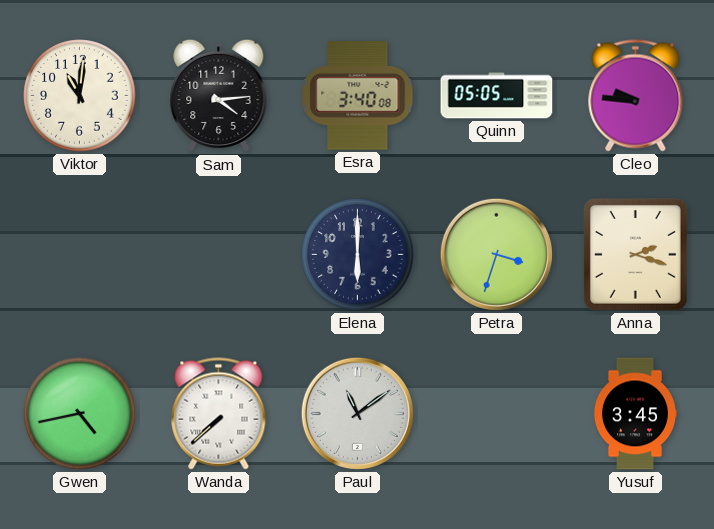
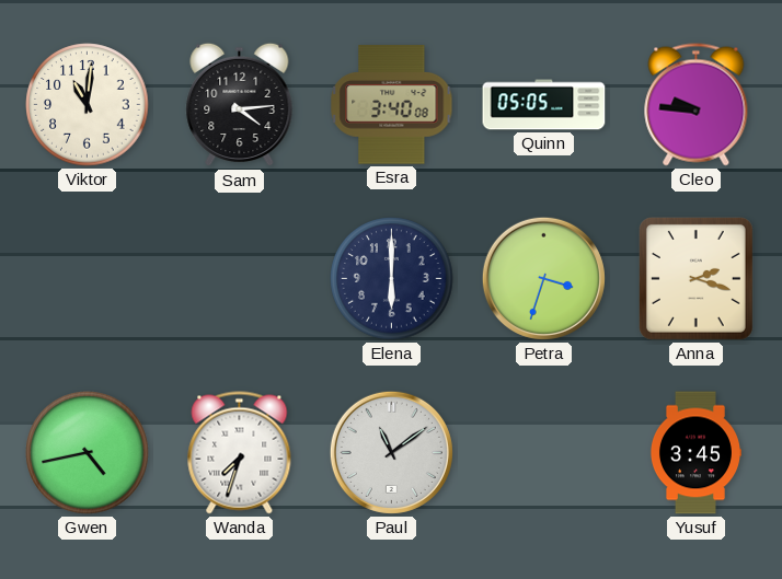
Wanda: 7:38 -> 7:33 (240, 453)
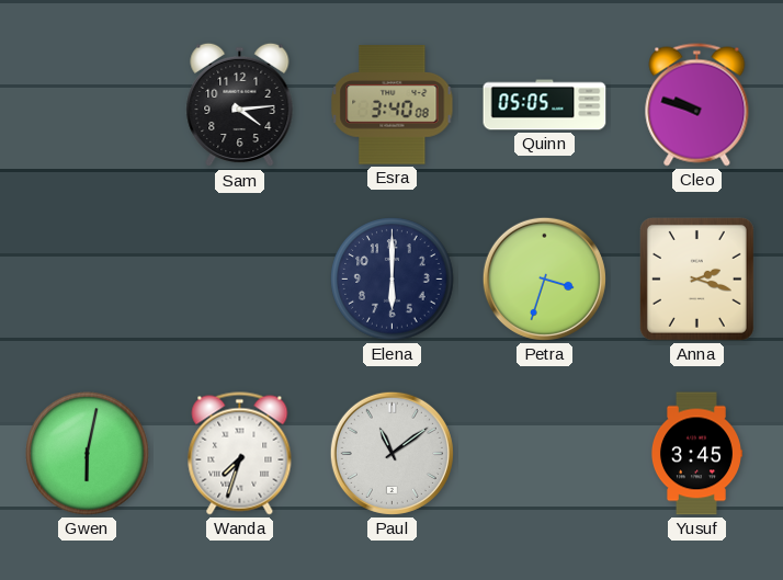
Viktor: 11:01 -> none (88, 105)
Cleo: 9:46 -> 9:48 (697, 105)
Gwen: 4:43 -> 6:02 (88, 454)
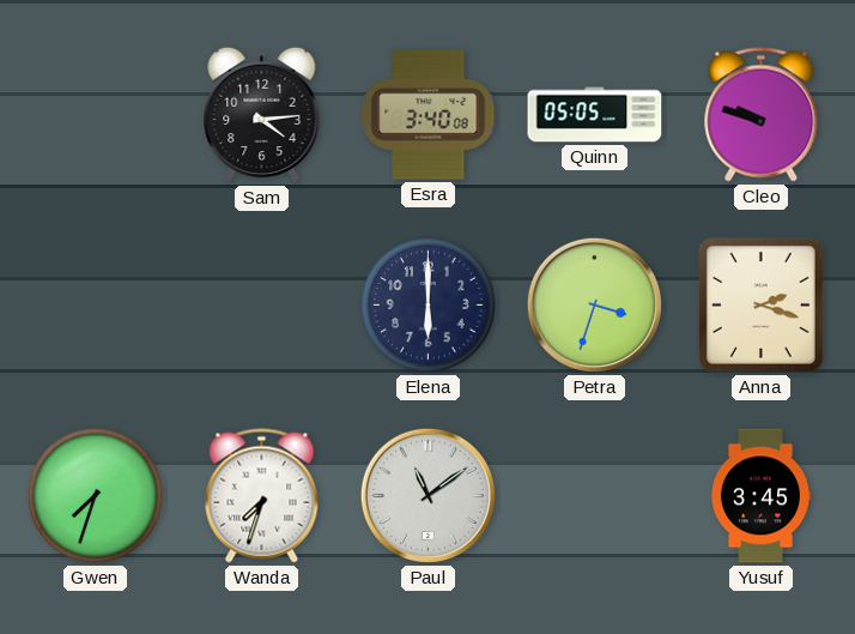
Gwen: 6:02 -> 7:33 (96, 496)
